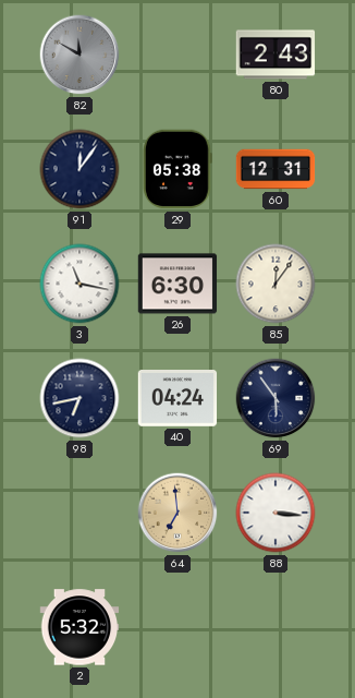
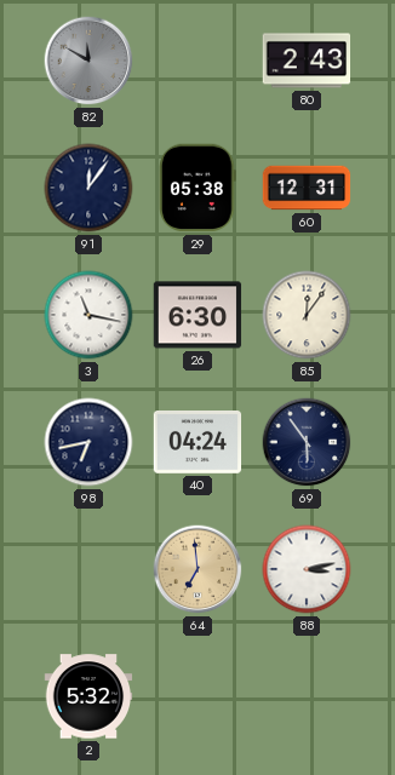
88: 3:16 -> 3:13 (307, 569)
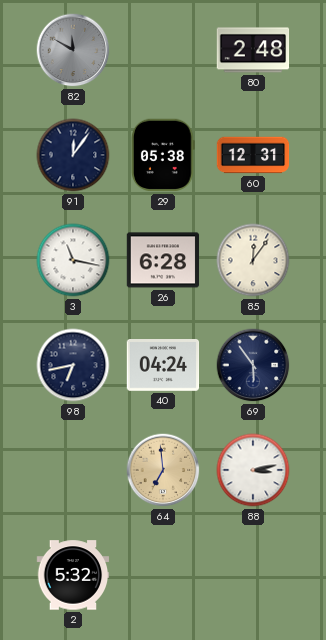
80: 2:43 -> 2:48 (253, 50)
26: 6:30 -> 6:28 (163, 260)
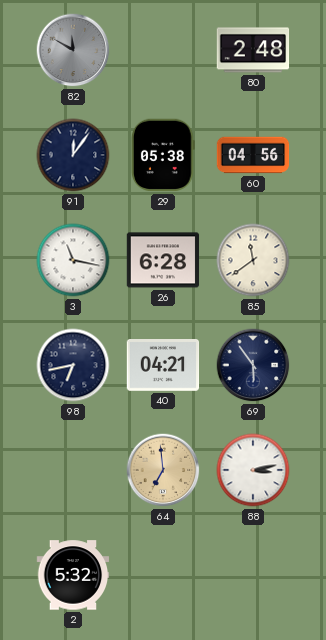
60: 12:31 -> 04:56 (253, 155)
85: 12:06 -> 11:39 (253, 260)
40: 04:24 -> 04:21 (163, 366)
